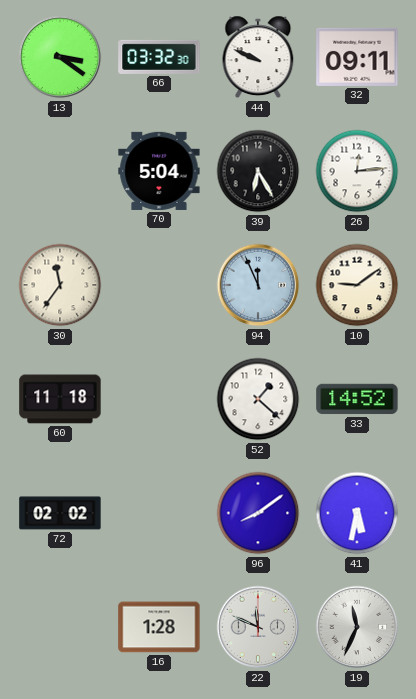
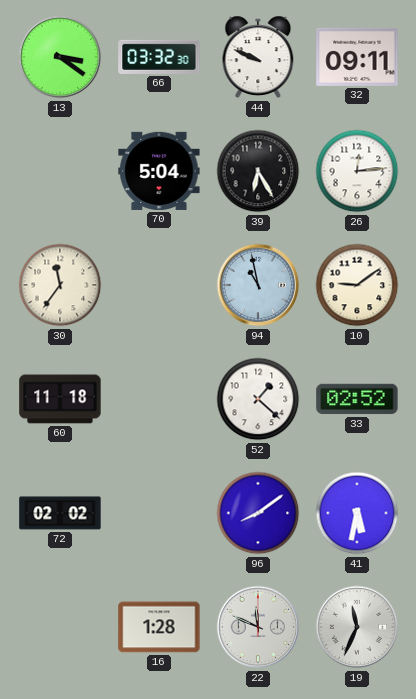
94: 11:56 -> 10:58 (258, 285)
33: 14:52 -> 02:52 (357, 399)
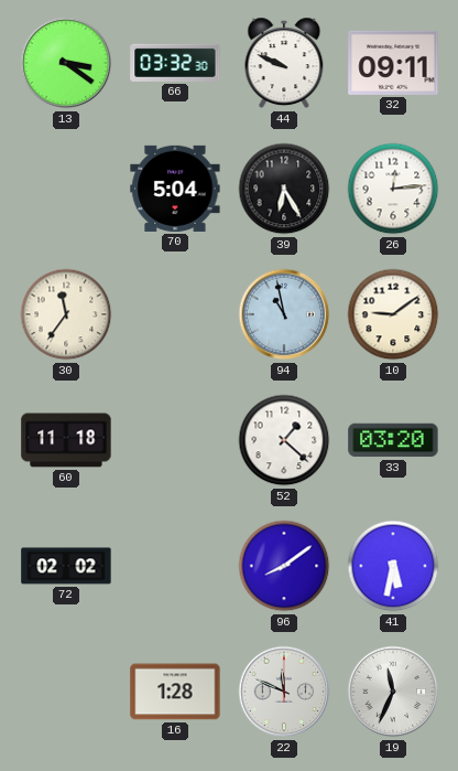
33: 02:52 -> 03:20 (393, 440)
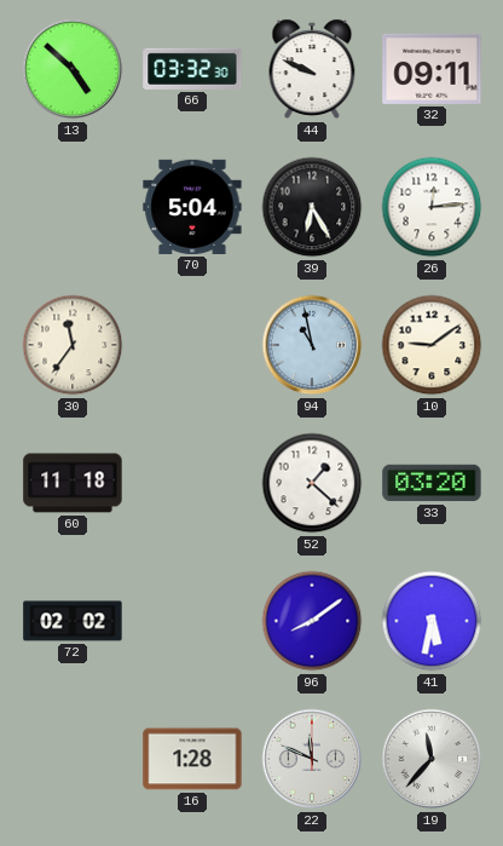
13: 3:21 -> 4:52 (73, 69)
19: 11:34 -> 11:37 (432, 759)
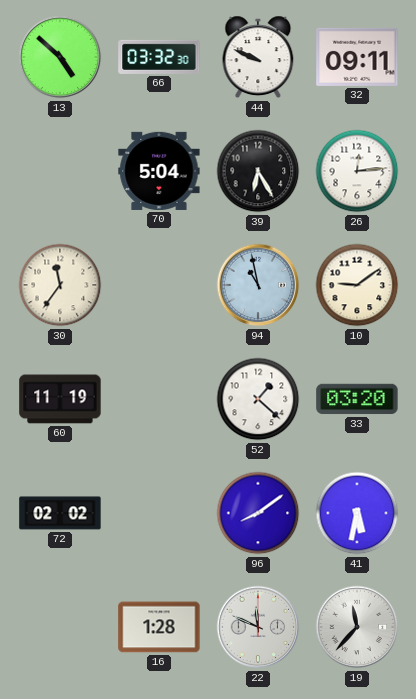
60: 11:18 -> 11:19 (60, 399)
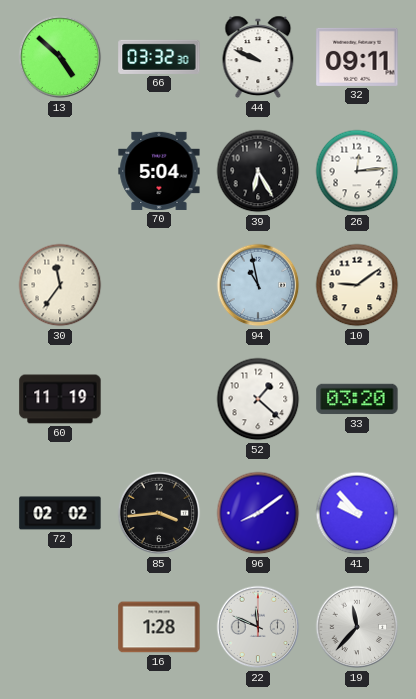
85: none -> 3:44 (159, 513)
41: 5:32 -> 9:53 (357, 513)
